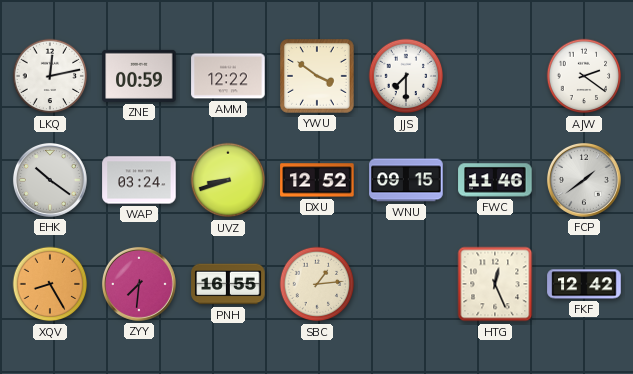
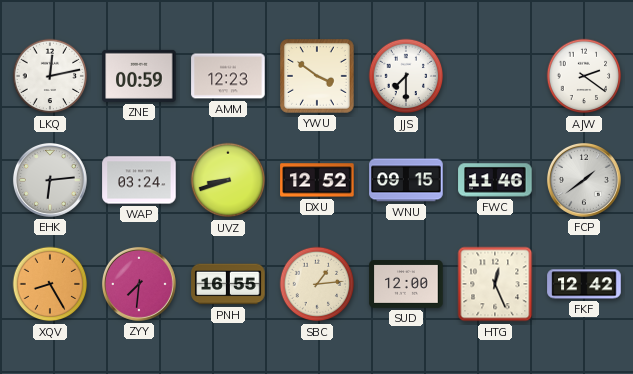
AMM: 12:22 -> 12:23 (228, 76)
EHK: 10:21 -> 6:14 (50, 180)
SUD: none -> 12:00 (406, 285)
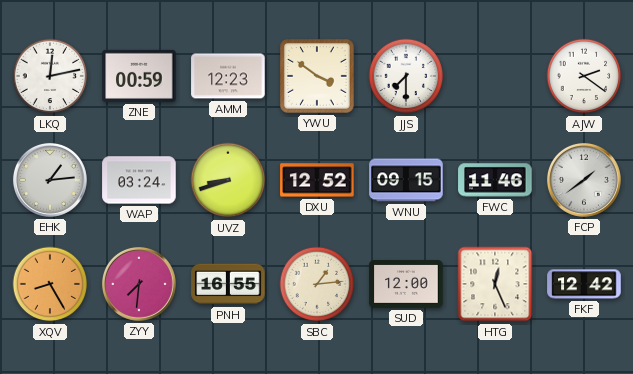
EHK: 6:14 -> 1:14 (50, 180)
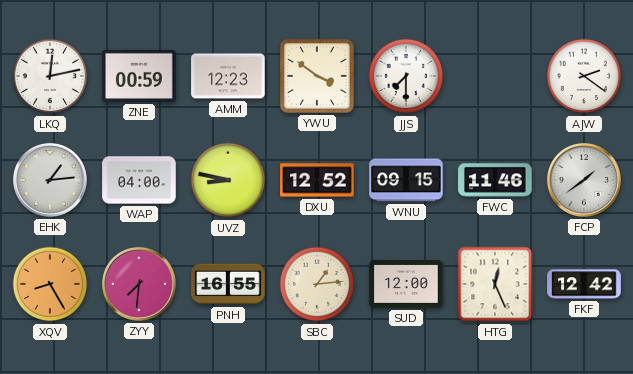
WAP: 03:24 -> 04:00 (139, 180)
UVZ: 8:42 -> 8:47 (228, 180)
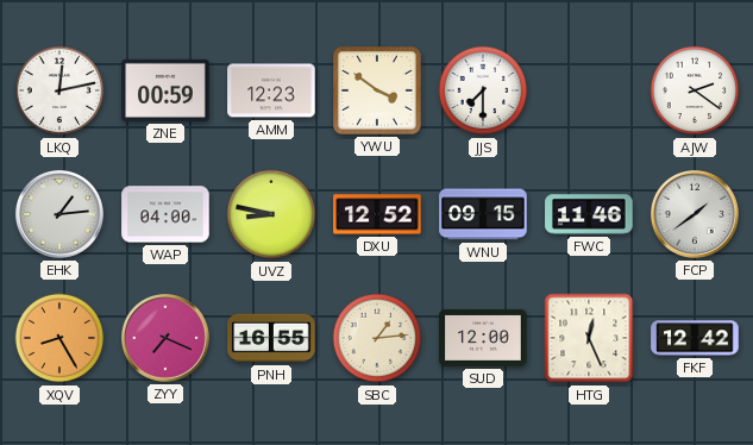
ZYY: 7:31 -> 7:19 (165, 338)
